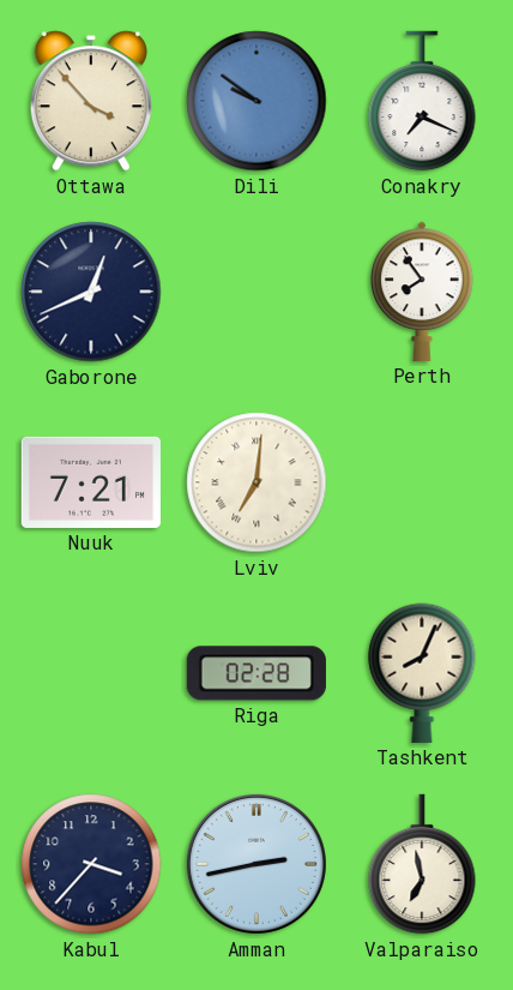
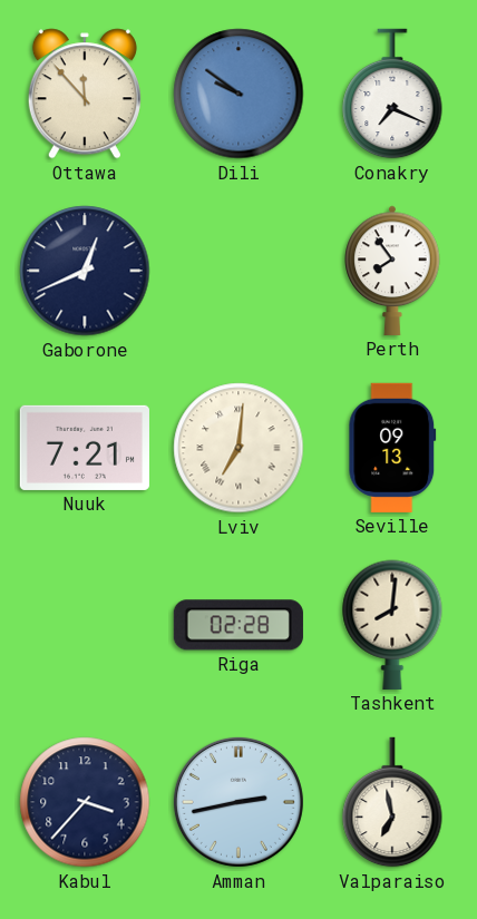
Ottawa: 3:53 -> 11:53 (85, 94)
Seville: none -> 09:13 (392, 448)
Tashkent: 8:04 -> 8:01 (392, 625)
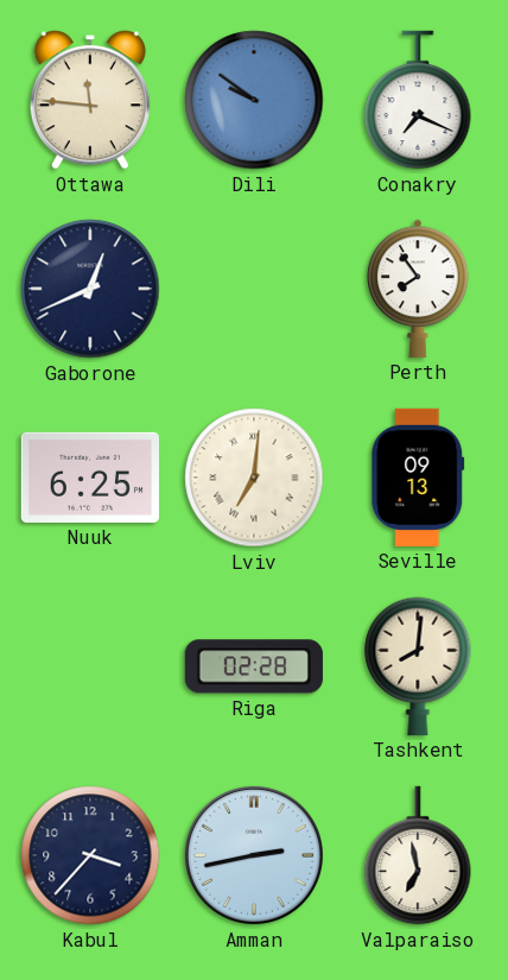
Ottawa: 11:53 -> 11:46 (90, 100)
Nuuk: 7:21 -> 6:25 (90, 478)
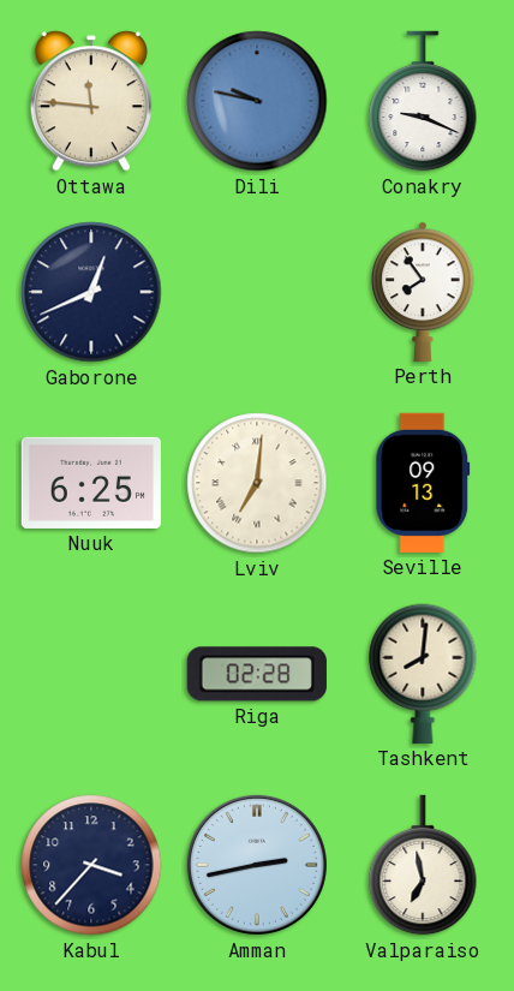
Dili: 9:51 -> 9:47 (257, 101)
Conakry: 7:19 -> 9:19 (423, 101)
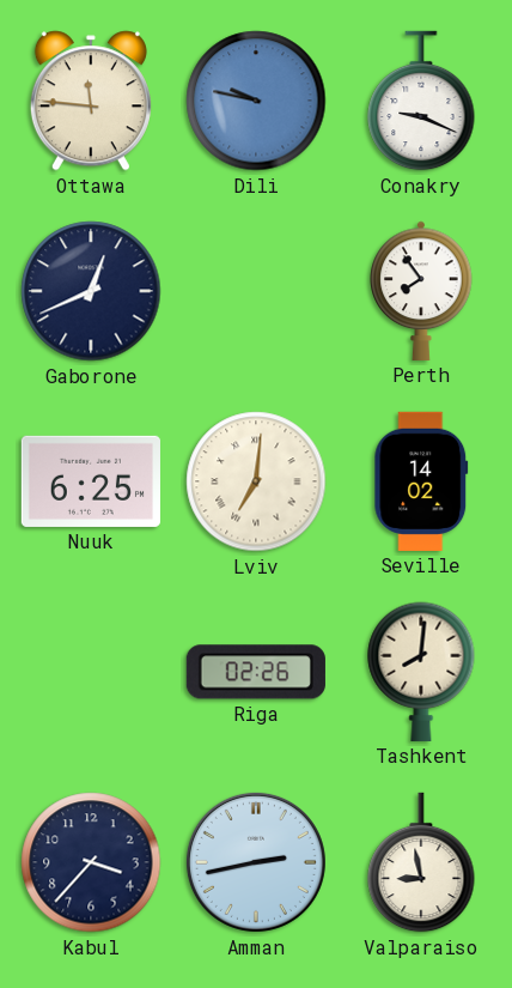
Seville: 09:13 -> 14:02 (421, 481)
Riga: 02:28 -> 02:26 (256, 672)
Valparaiso: 6:58 -> 8:58 (421, 862)
